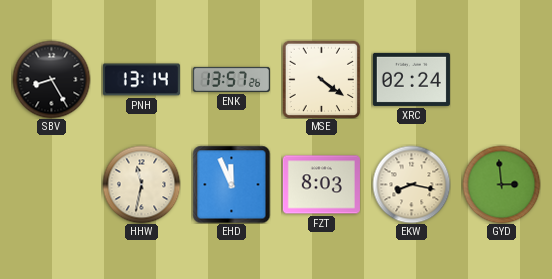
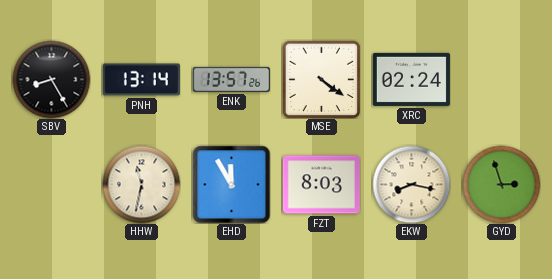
EHD: 11:56 -> 11:55 (231, 184)
GYD: 2:59 -> 2:57 (501, 184)
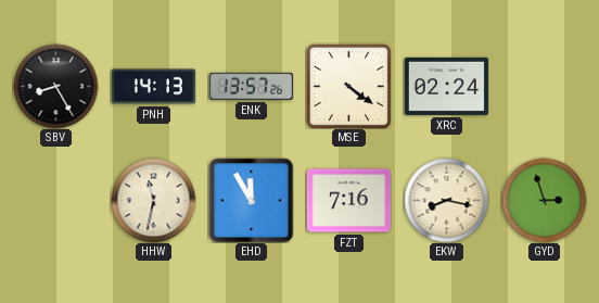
PNH: 13:14 -> 14:13 (153, 87)
FZT: 8:03 -> 7:16 (348, 201)
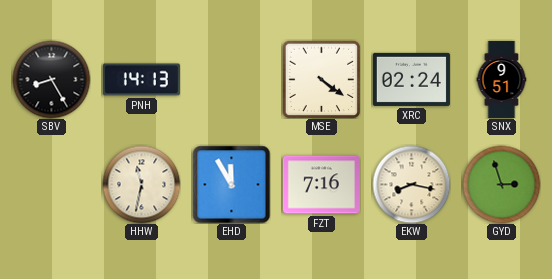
ENK: 13:57 -> none (251, 86)
SNX: none -> 9:51 (502, 79)
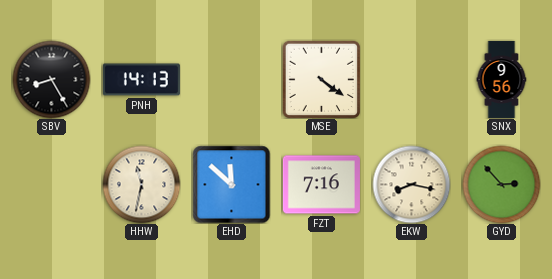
XRC: 02:24 -> none (411, 79)
SNX: 9:51 -> 9:56 (502, 79)
EHD: 11:55 -> 11:52 (231, 184)
GYD: 2:57 -> 2:53 (501, 184)
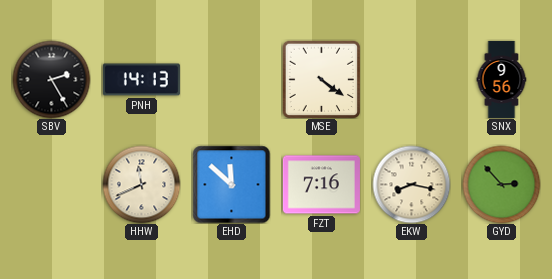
SBV: 8:25 -> 2:25 (51, 79)
HHW: 11:32 -> 11:41 (141, 184)
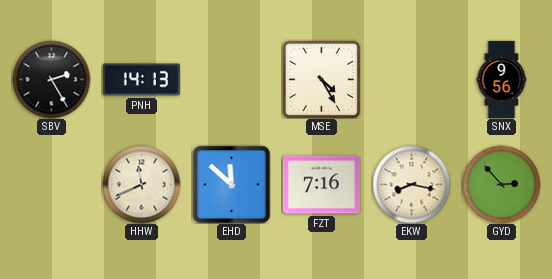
MSE: 4:21 -> 4:25 (321, 79)
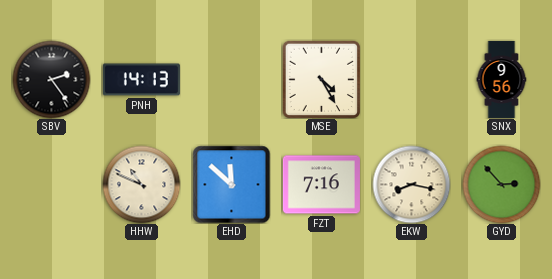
SBV: 2:25 -> 2:24 (51, 79)
HHW: 11:41 -> 10:49 (141, 184)
